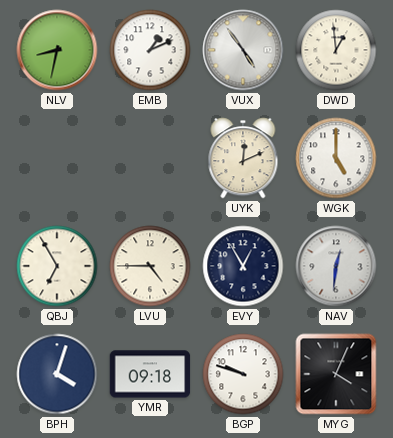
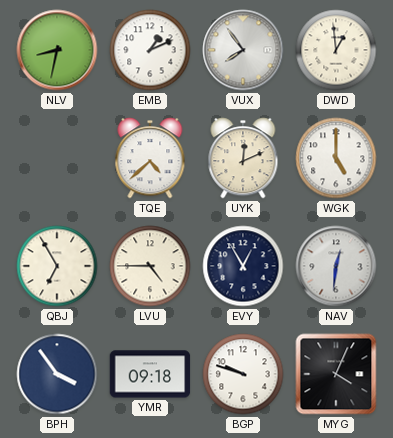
VUX: 4:54 -> 7:54 (243, 50)
TQE: none -> 4:38 (150, 158)
BPH: 4:03 -> 3:54 (57, 374)
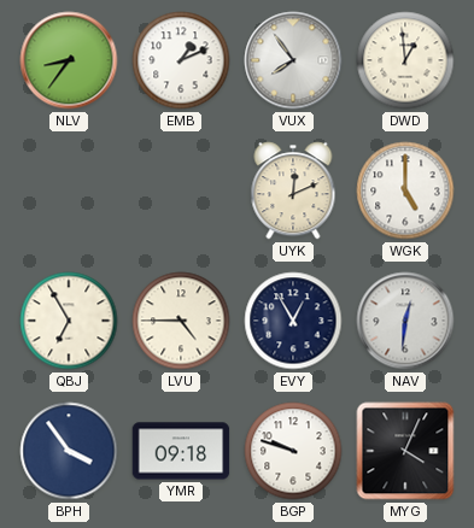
NLV: 8:32 -> 8:36 (69, 60)
TQE: 4:38 -> none (150, 158)
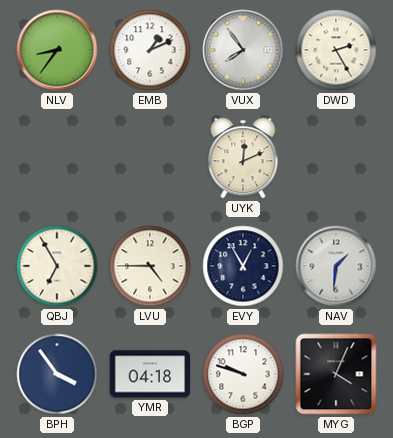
DWD: 12:59 -> 2:25 (336, 50)
WGK: 5:00 -> none (405, 190)
NAV: 12:31 -> 1:31 (336, 266)
YMR: 09:18 -> 04:18 (150, 374)
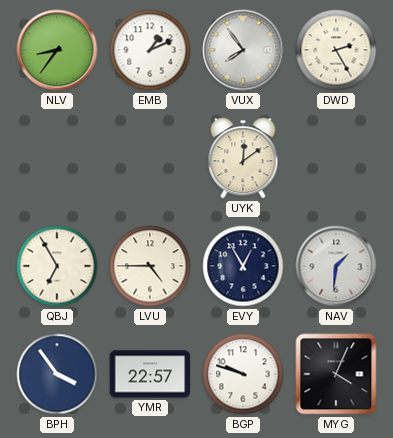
UYK: 12:11 -> 12:09 (243, 158)
YMR: 04:18 -> 22:57 (150, 374)
